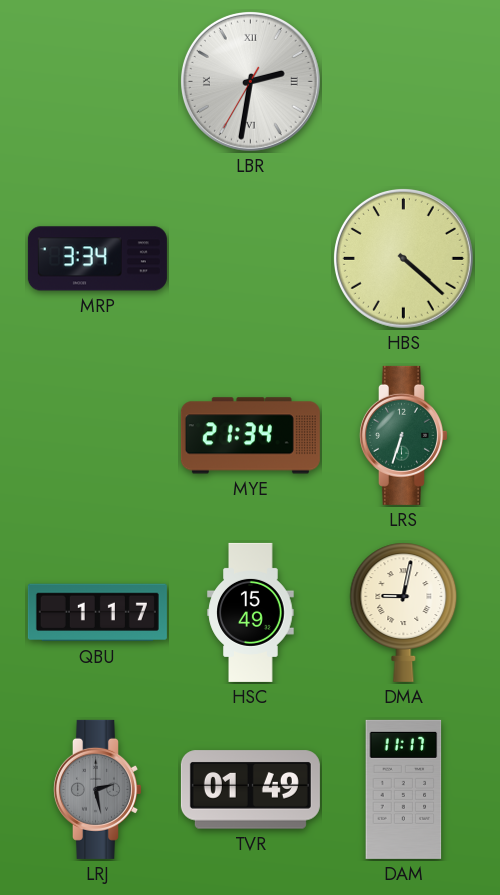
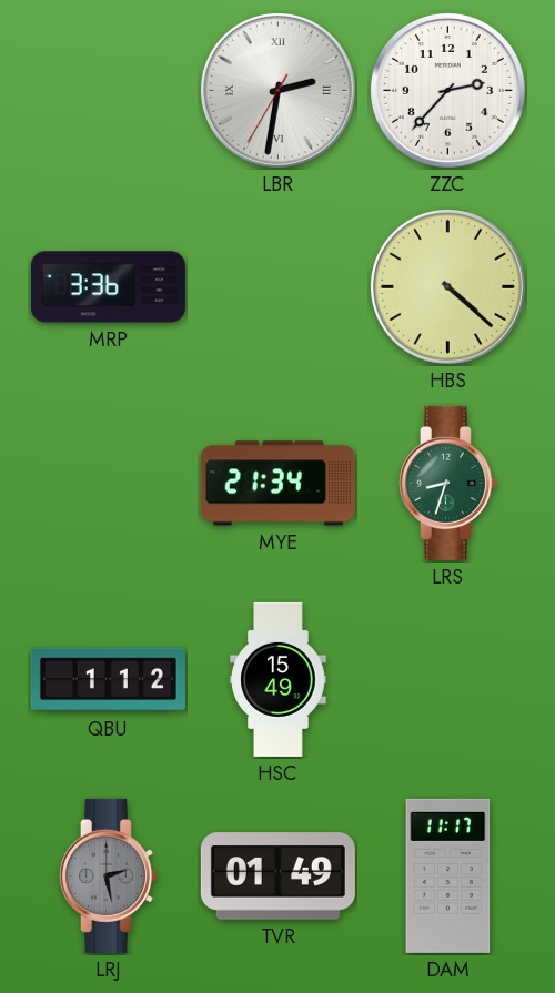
ZZC: none -> 2:37 (447, 90)
MRP: 3:34 -> 3:36 (108, 287)
LRS: 6:33 -> 8:33 (447, 483)
QBU: 1:17 -> 1:12 (108, 680)
DMA: 9:02 -> none (404, 612)
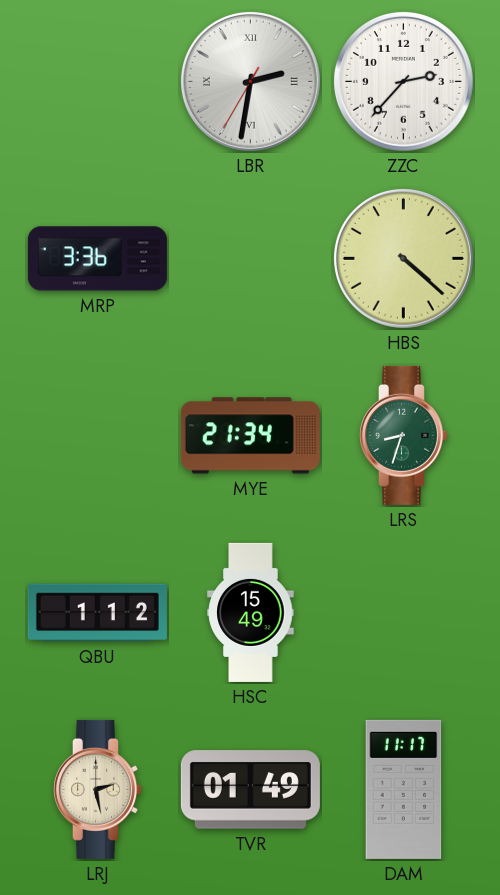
LRJ dial: grey -> cream (97, 789)
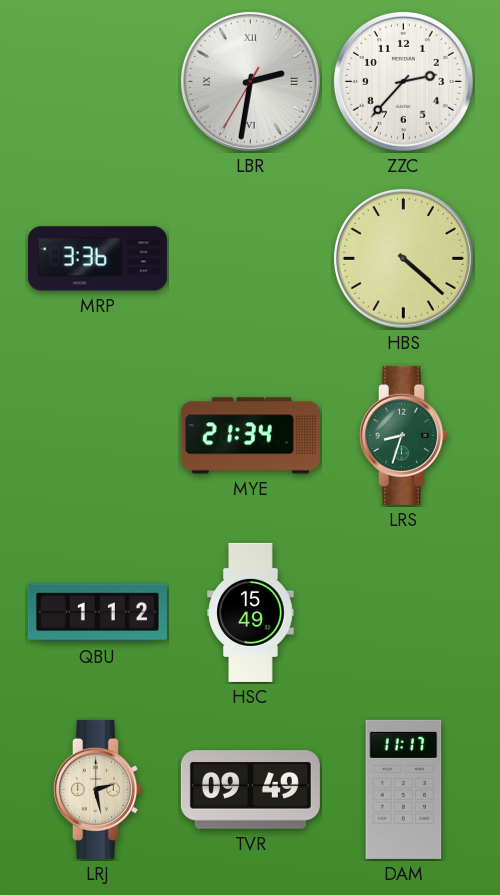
TVR: 01:49 -> 09:49 (250, 790)
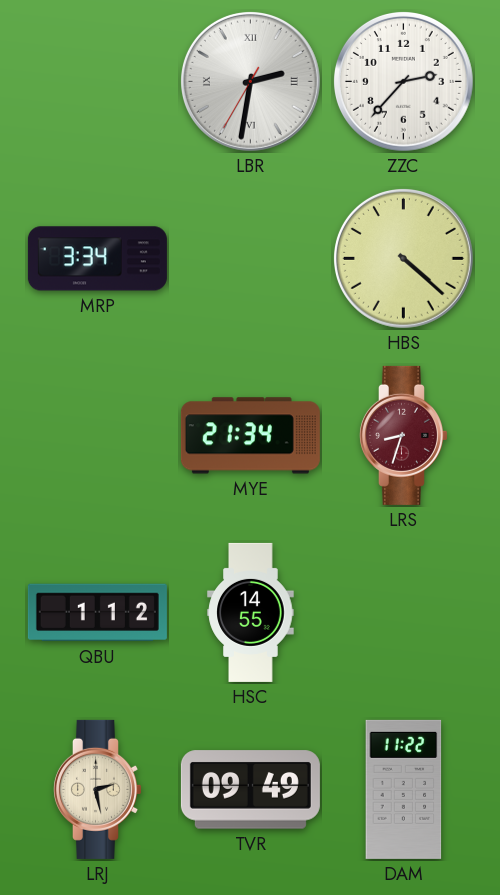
MRP: 3:36 -> 3:34 (97, 259)
LRS dial: green -> burgundy (403, 435)
HSC: 15:49 -> 14:55 (251, 612)
DAM: 11:17 -> 11:22 (404, 789)
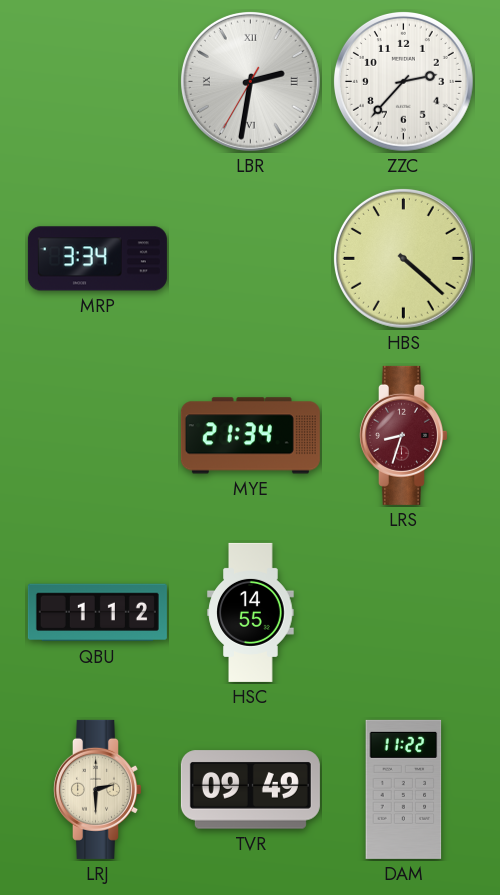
LRJ: 2:28 -> 2:30 (97, 789)
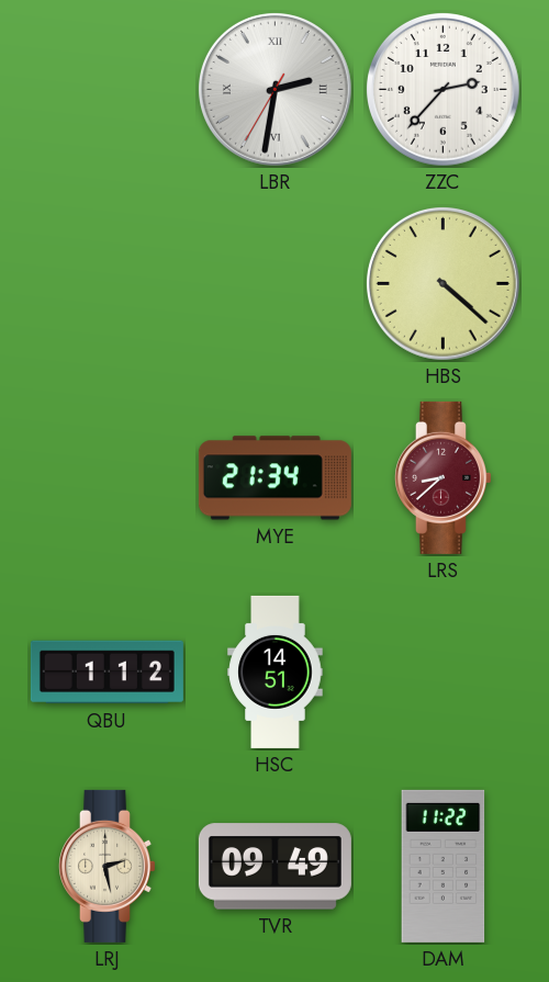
MRP: 3:34 -> none (97, 259)
LRS: 8:33 -> 8:38 (442, 477)
HSC: 14:55 -> 14:51 (276, 671)
LRJ: 2:30 -> 2:28 (107, 866)
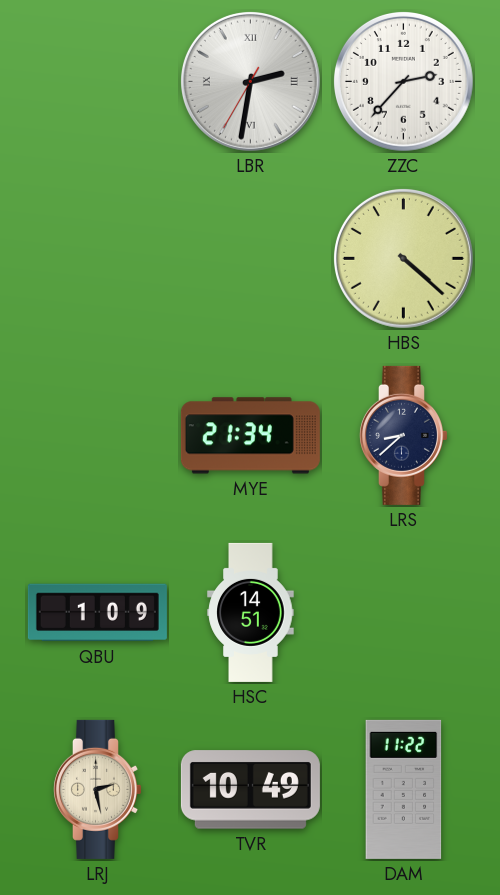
LRS dial: burgundy -> navy (403, 435)
QBU: 1:12 -> 1:09 (97, 613)
TVR: 09:49 -> 10:49 (250, 790)
